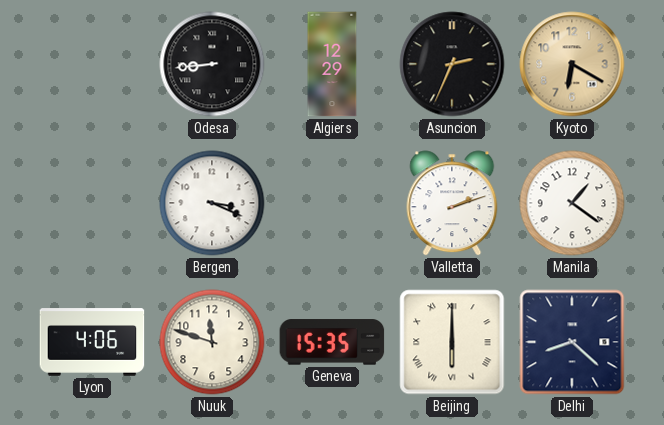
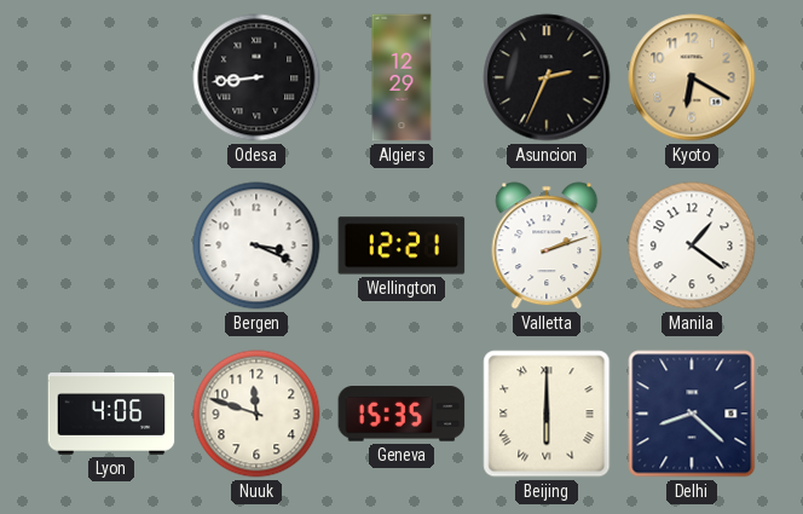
Wellington: none -> 12:21 (401, 246)
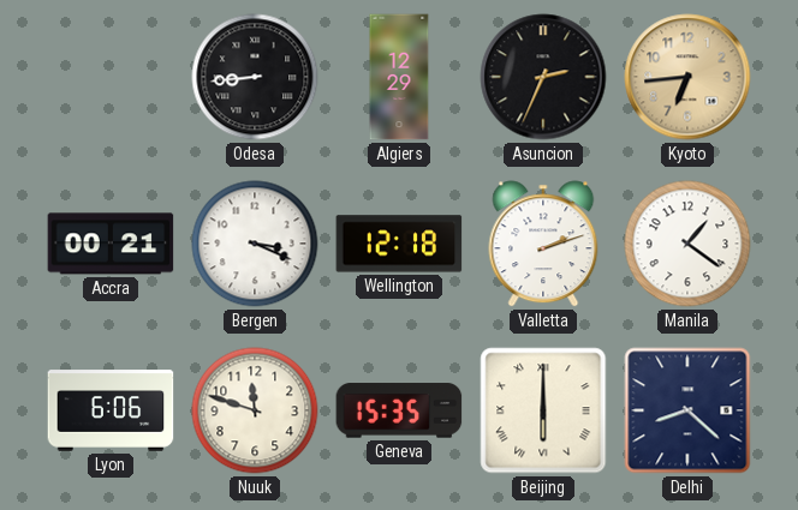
Kyoto: 6:20 -> 6:44 (687, 77)
Accra: none -> 00:21 (111, 244)
Wellington: 12:21 -> 12:18 (399, 244)
Lyon: 4:06 -> 6:06 (111, 410)
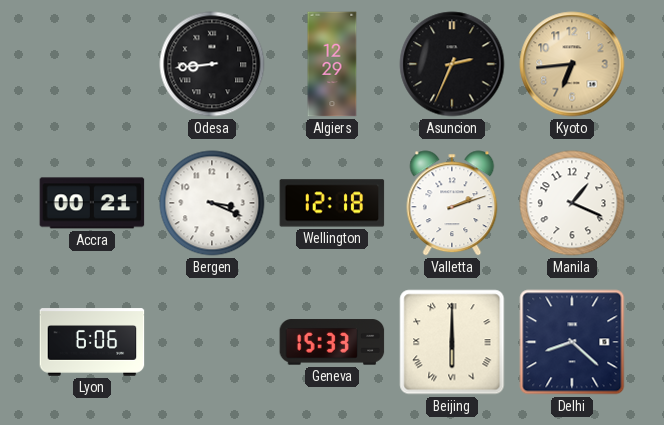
Manila: 1:21 -> 1:19 (572, 203)
Nuuk: 11:48 -> none (255, 410)
Geneva: 15:35 -> 15:33 (332, 342)
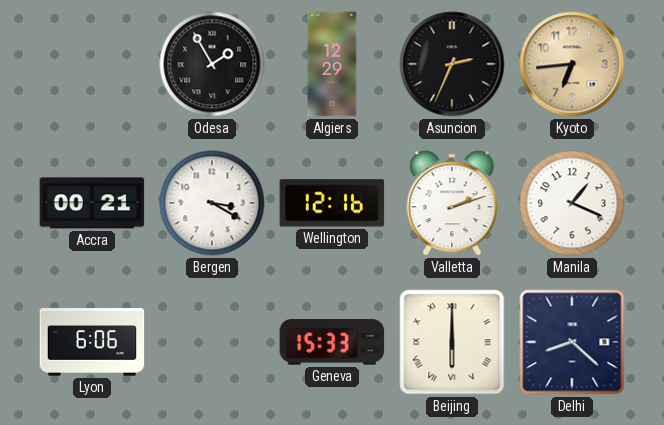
Odesa: 8:44 -> 1:55 (212, 64)
Bergen: 3:19 -> 3:20 (212, 203)
Wellington: 12:18 -> 12:16 (332, 203)
